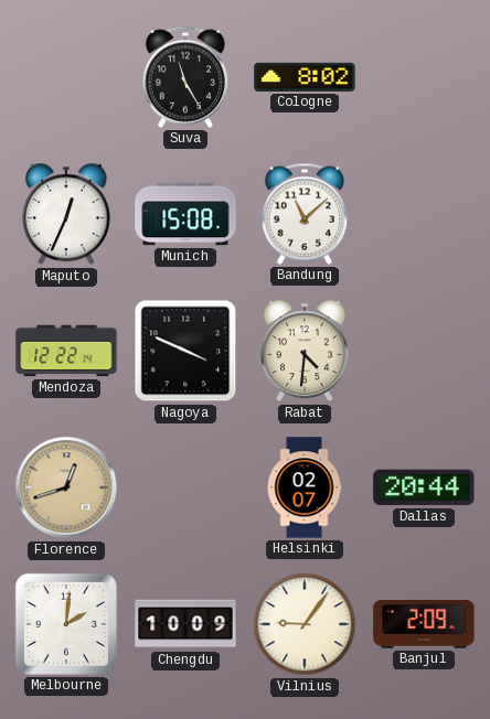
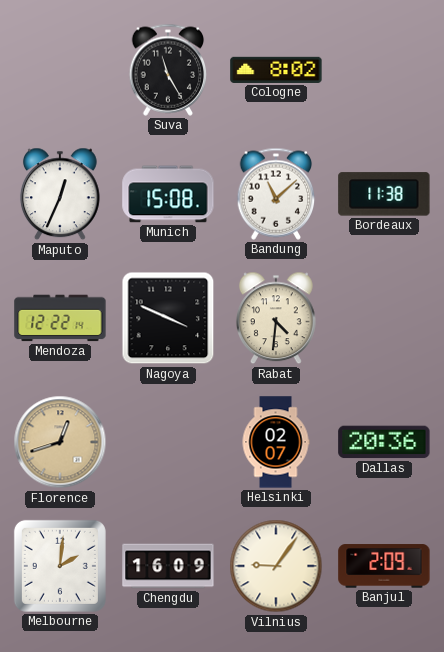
Bordeaux: none -> 11:38 (384, 194)
Dallas: 20:44 -> 20:36 (384, 442)
Chengdu: 10:09 -> 16:09 (168, 566)
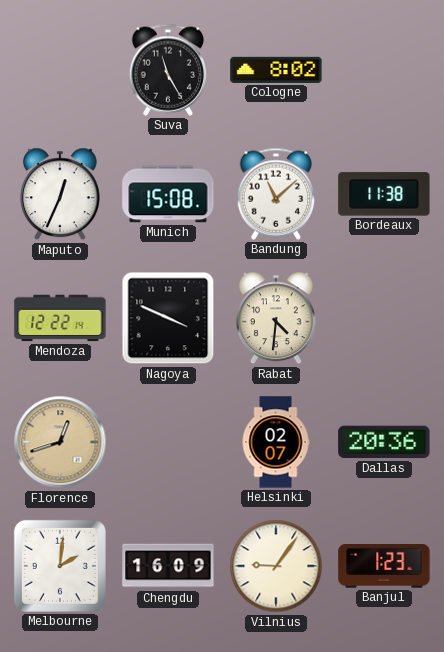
Banjul: 2:09 -> 1:23 (384, 566)
